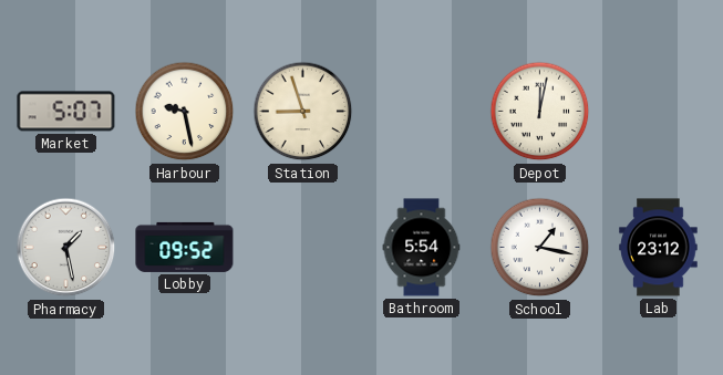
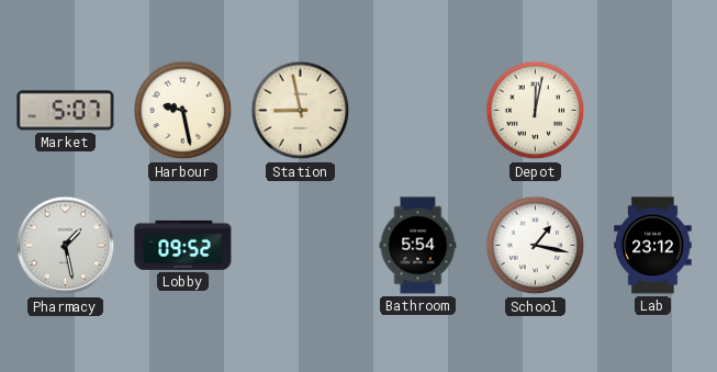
Station: 8:57 -> 8:58 (301, 111)
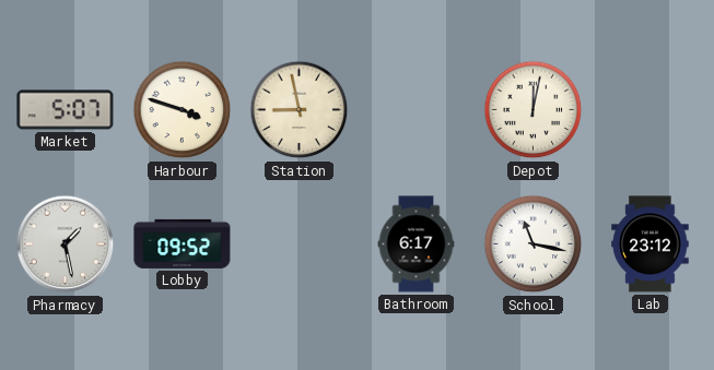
Harbour: 9:28 -> 3:48 (183, 110)
Bathroom: 5:54 -> 6:17 (417, 244)
School: 1:17 -> 11:17 (534, 244)
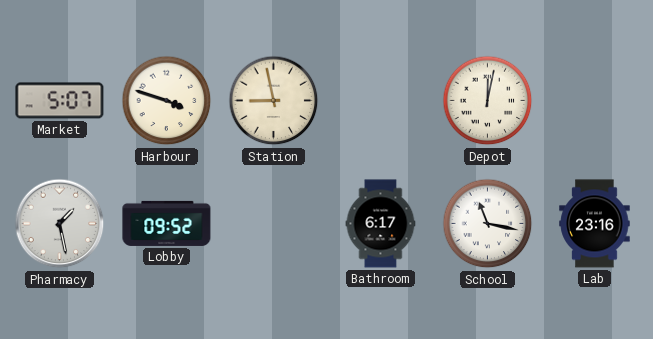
Lab: 23:12 -> 23:16 (595, 224)
